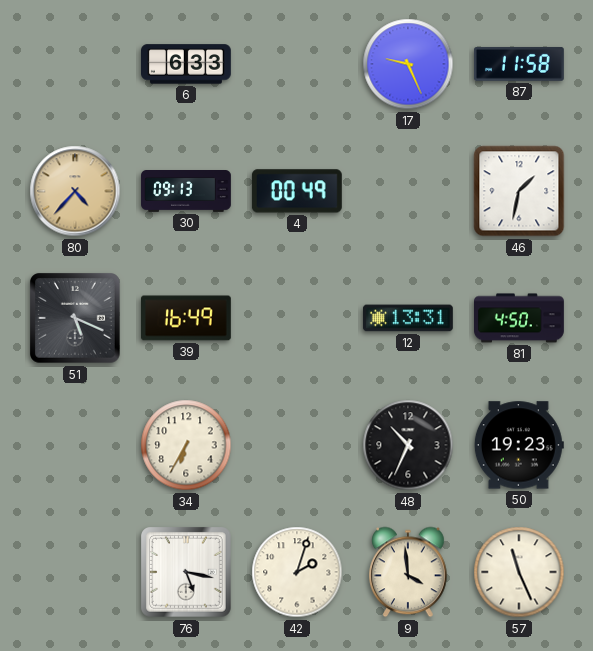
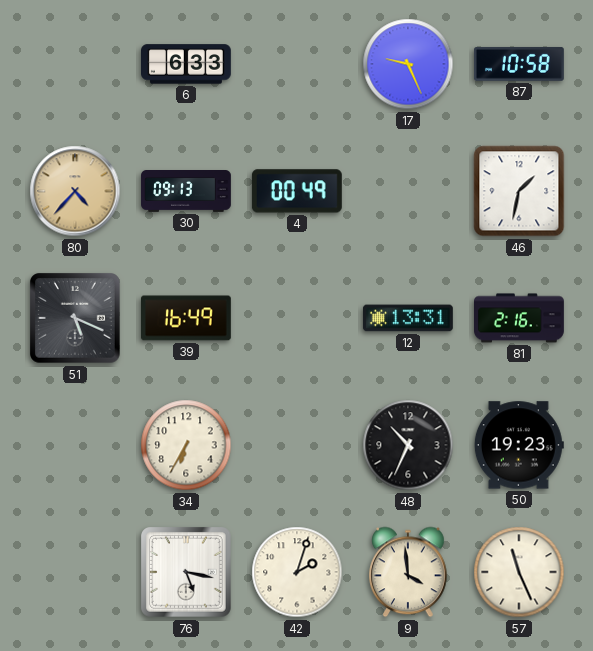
87: 11:58 -> 10:58 (519, 64)
81: 4:50 -> 2:16 (520, 318)
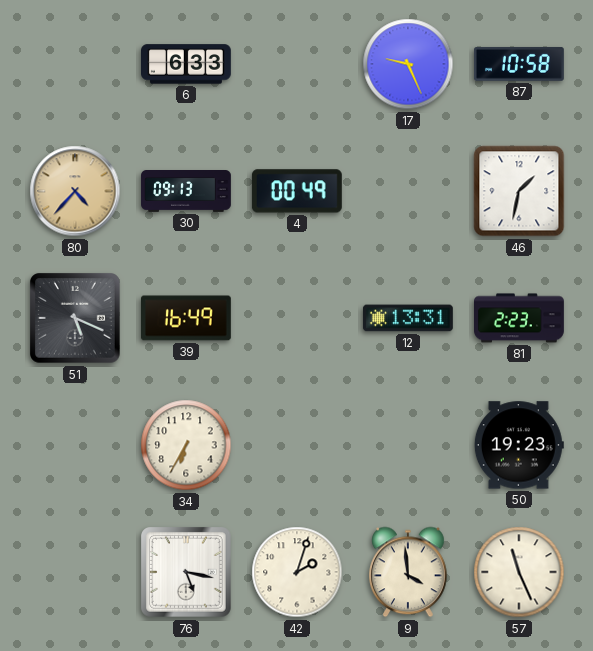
81: 2:16 -> 2:23 (520, 318)
48: 10:34 -> none (408, 445)
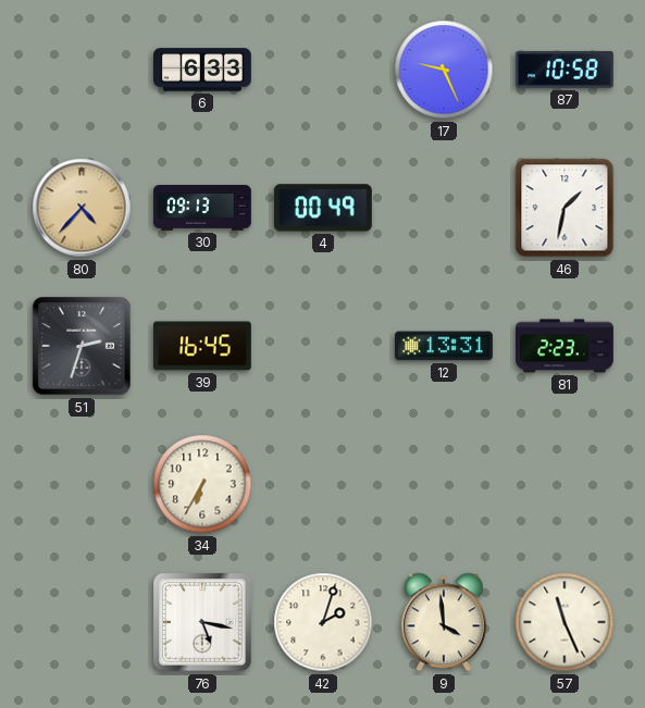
51: 5:19 -> 2:33 (83, 347)
39: 16:49 -> 16:45 (202, 346)
50: 19:23 -> none (519, 445)
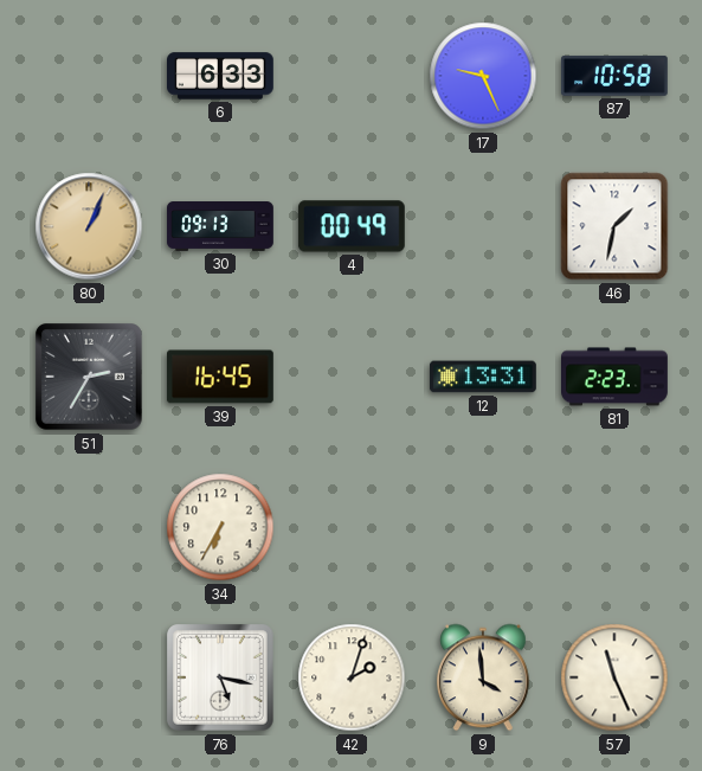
80: 4:37 -> 1:04 (89, 226)
51: 2:33 -> 2:35 (90, 378)
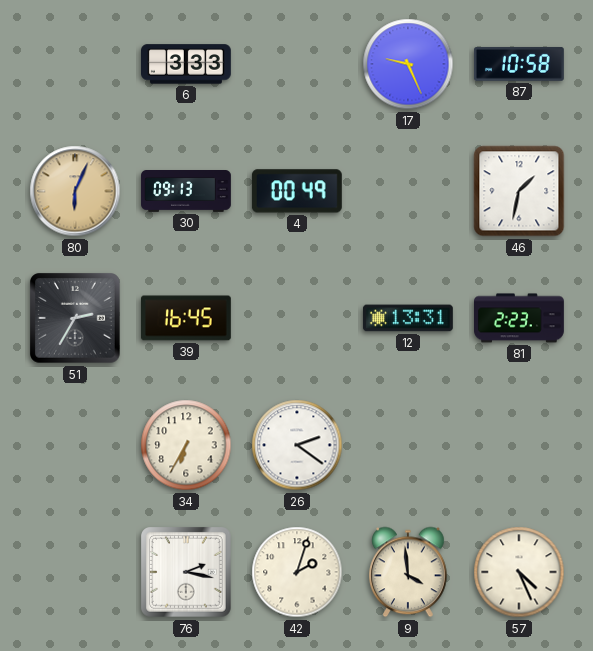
6: 6:33 -> 3:33 (187, 64)
80: 1:04 -> 6:04 (75, 191)
26: none -> 2:21 (297, 445)
76: 5:17 -> 2:17 (187, 573)
57: 11:26 -> 4:26 (519, 572)
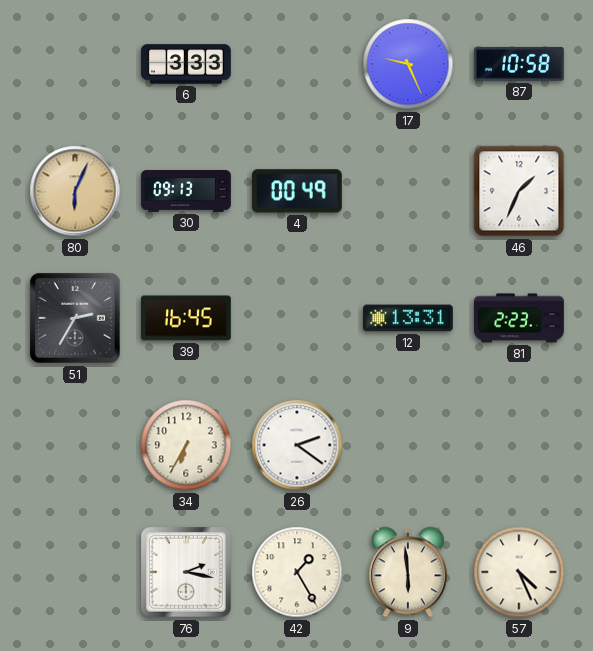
46: 1:32 -> 1:34 (519, 191)
42: 2:03 -> 1:25 (297, 572)
9: 3:59 -> 5:59 (409, 572)
